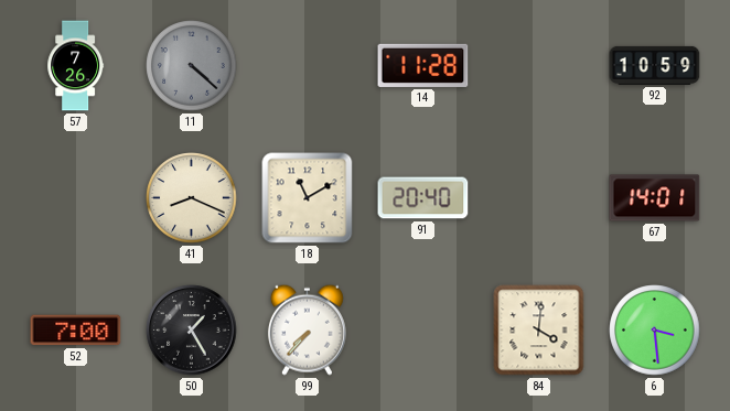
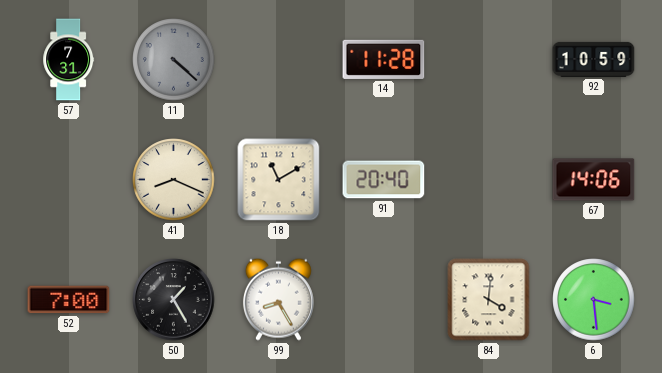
57: 7:26 -> 7:31 (69, 60)
67: 14:01 -> 14:06 (594, 180)
99: 7:37 -> 8:25 (278, 299)
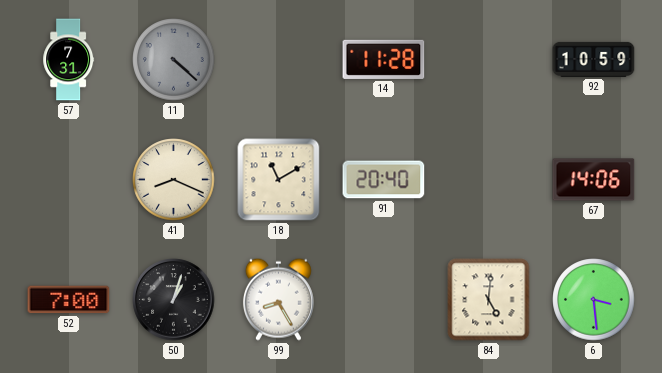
50: 1:25 -> 1:03 (174, 300)
84: 4:01 -> 5:01 (489, 300)
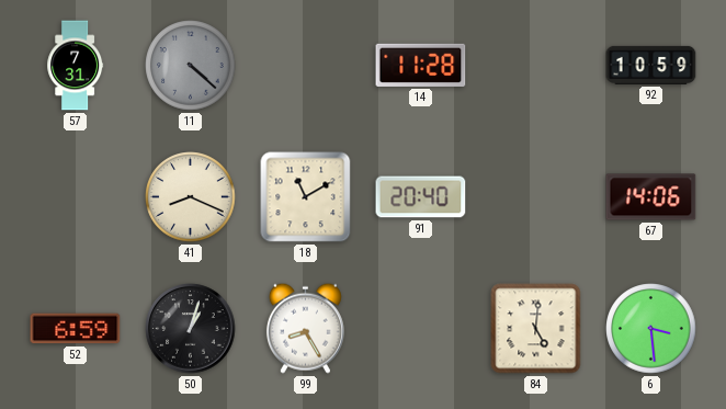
52: 7:00 -> 6:59 (76, 329)
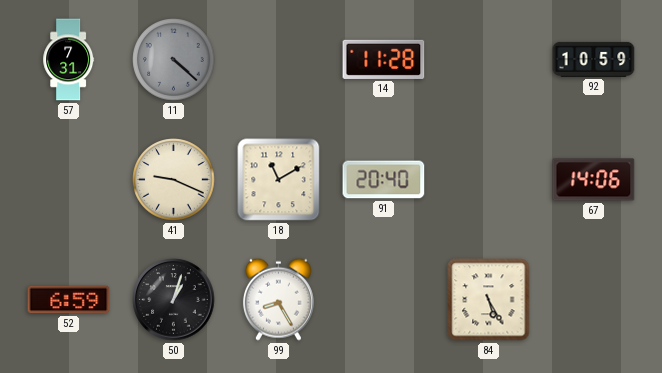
41: 8:19 -> 9:19 (174, 180)
84: 5:01 -> 5:25 (489, 300)
6: 3:29 -> none (651, 329)
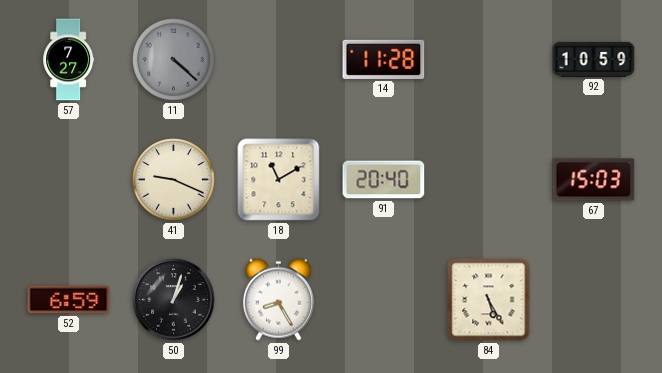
57: 7:31 -> 7:27 (69, 60)
67: 14:06 -> 15:03 (594, 180)
